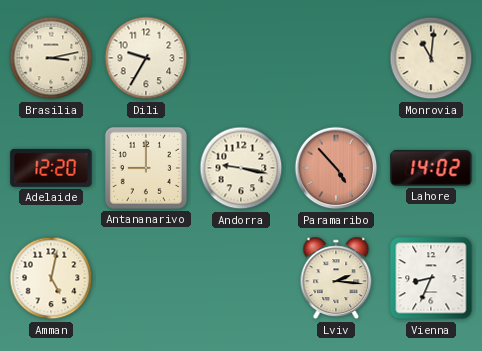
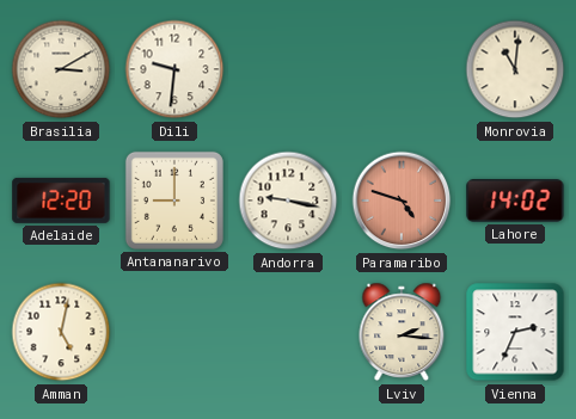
Brasilia: 3:13 -> 3:10 (61, 69)
Dili: 9:35 -> 9:31 (174, 69)
Paramaribo: 4:53 -> 4:48 (402, 201)
Vienna: 8:34 -> 2:34 (515, 332)
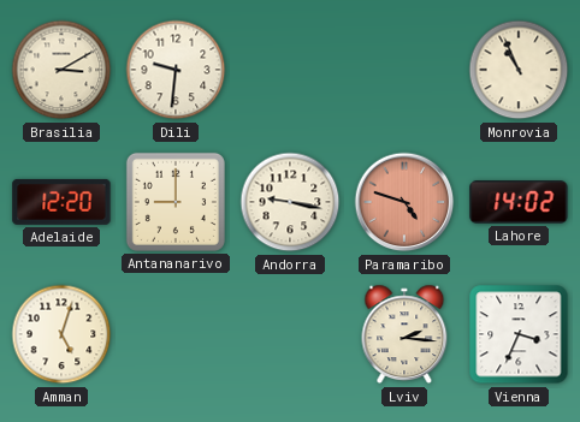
Monrovia: 11:01 -> 10:56 (519, 70)
Amman: 5:02 -> 5:03 (61, 334)
Vienna: 2:34 -> 3:34 (519, 334)
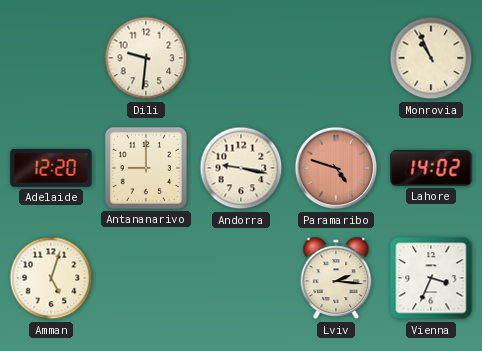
Brasilia: 3:10 -> none (61, 70)
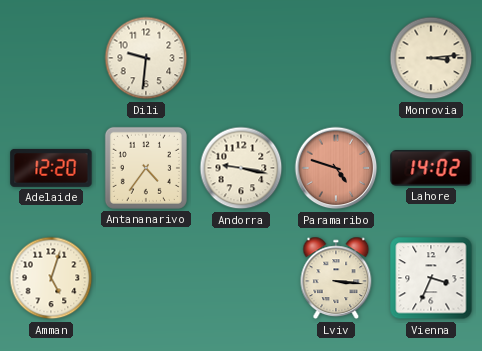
Monrovia: 10:56 -> 3:14 (431, 58)
Antananarivo: 9:00 -> 4:36 (146, 168)
Lviv: 2:16 -> 3:16 (336, 278)
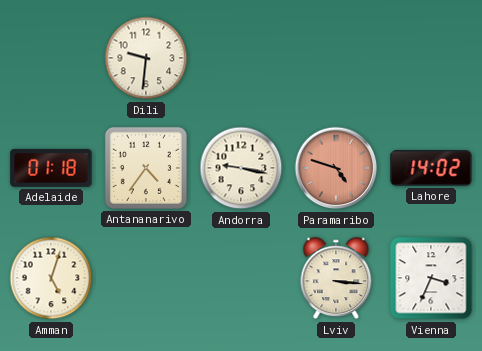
Monrovia: 3:14 -> none (431, 58)
Adelaide: 12:20 -> 01:18 (51, 168)
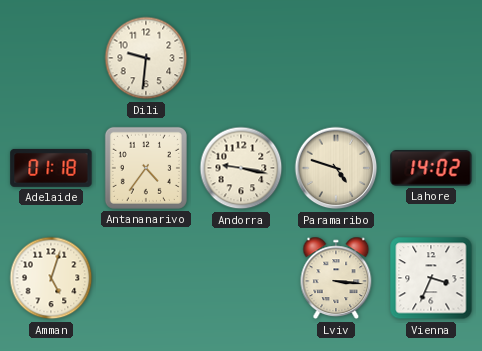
Paramaribo dial: salmon -> cream (336, 168)
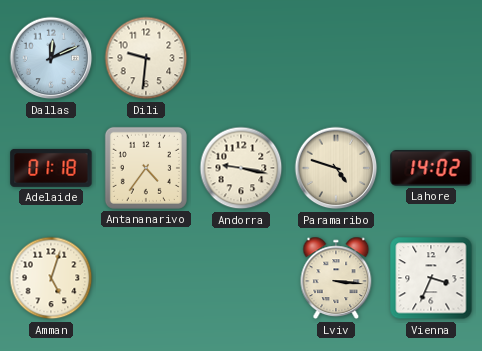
Dallas: none -> 12:11 (51, 58)
